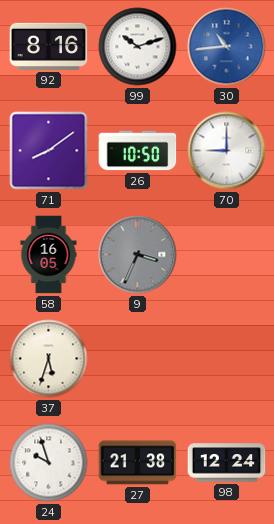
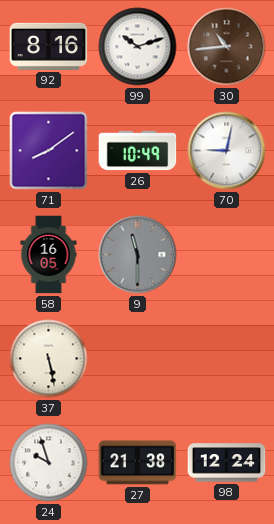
30 dial: blue -> brown (227, 47)
26: 10:50 -> 10:49 (138, 151)
70: 9:00 -> 9:02 (227, 151)
9: 3:34 -> 11:30 (138, 255)
37: 5:33 -> 5:28 (49, 359)
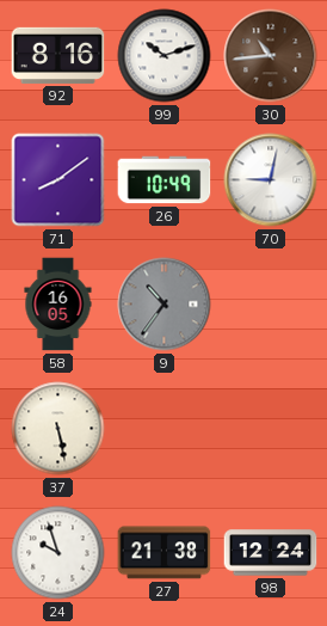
9: 11:30 -> 10:36 (165, 305)
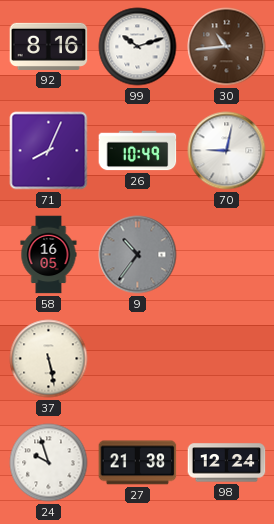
71: 8:09 -> 8:04 (49, 151)
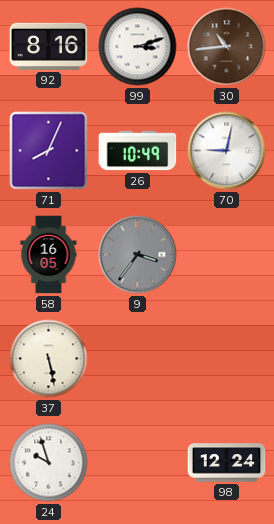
99: 10:12 -> 3:12 (138, 47)
9: 10:36 -> 3:36 (138, 255)
27: 21:38 -> none (138, 463)
